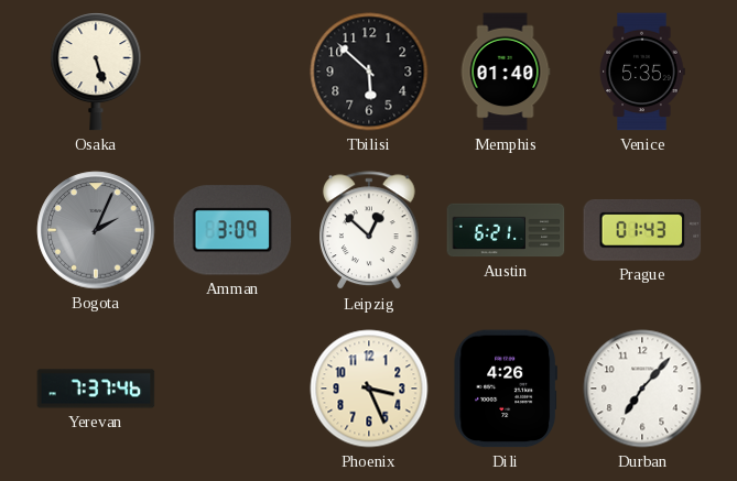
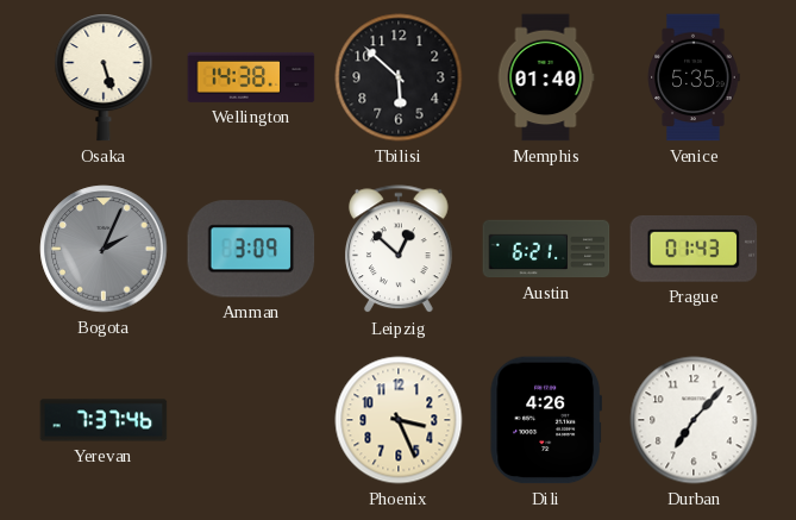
Wellington: none -> 14:38 (251, 77)
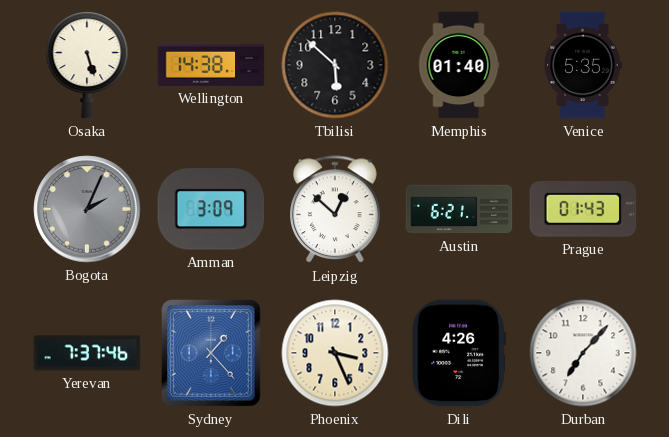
Sydney: none -> 1:23 (212, 354)
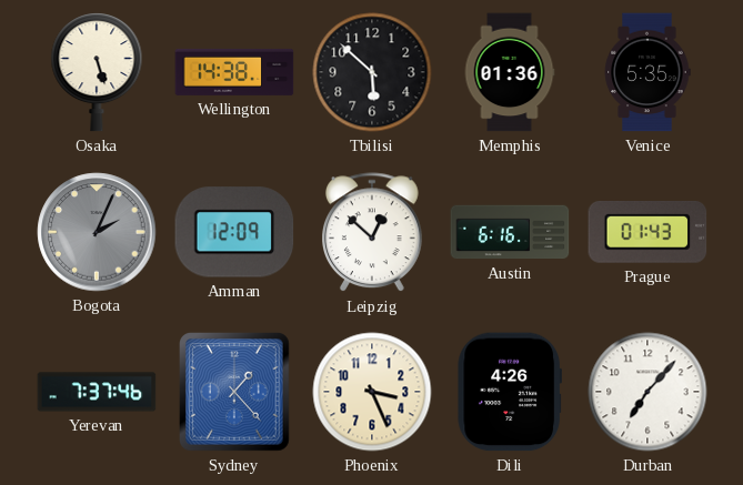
Memphis: 01:40 -> 01:36 (510, 72)
Amman: 3:09 -> 12:09 (234, 232)
Austin: 6:21 -> 6:16 (510, 232)
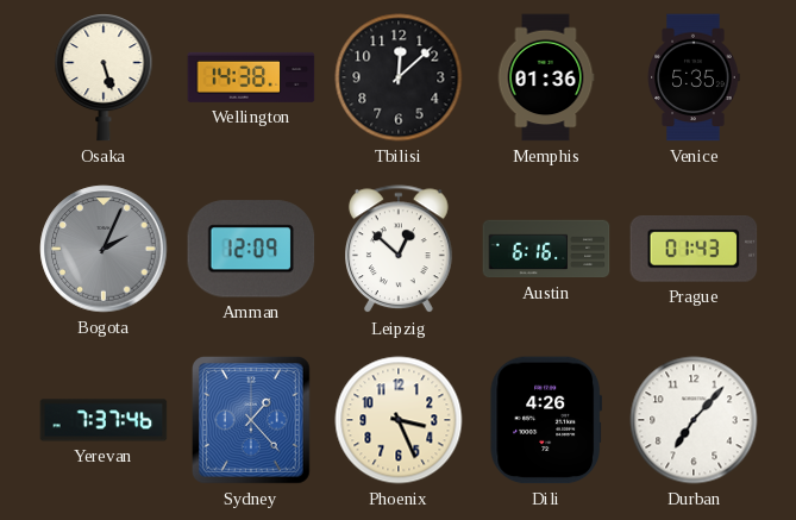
Tbilisi: 5:52 -> 12:08 (399, 77)
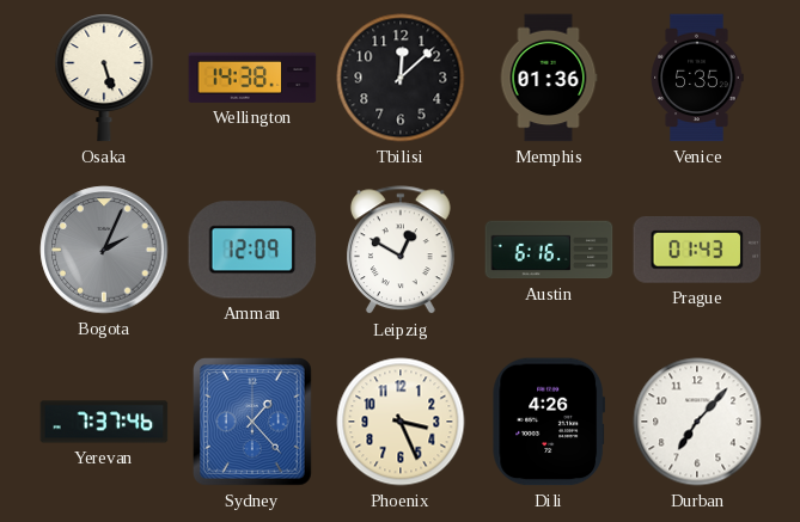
Leipzig: 12:52 -> 12:50 (402, 251)
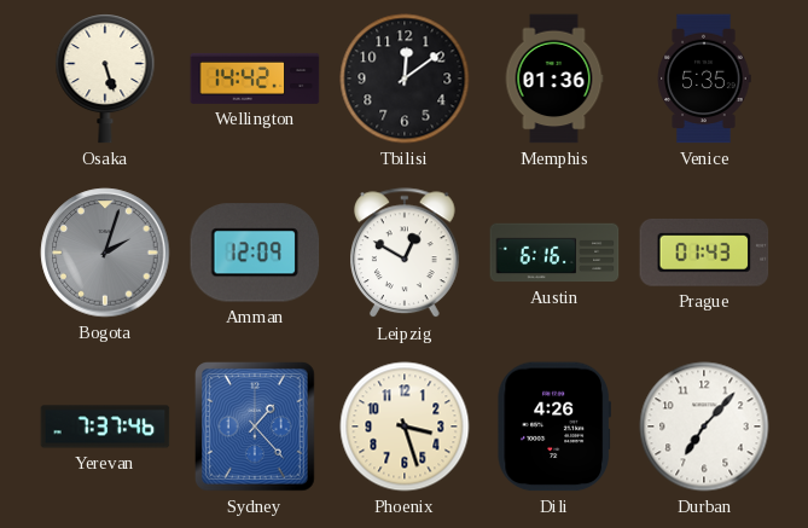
Wellington: 14:38 -> 14:42 (255, 79)
Tbilisi: 12:08 -> 12:09 (405, 79)
Bogota: 2:04 -> 2:03 (105, 253)
Phoenix: 3:26 -> 3:27 (405, 427)
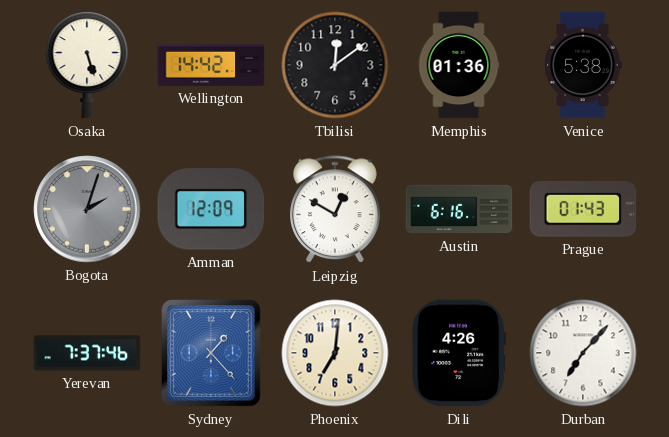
Venice: 5:35 -> 5:38 (583, 65)
Phoenix: 3:27 -> 7:01 (335, 353)
